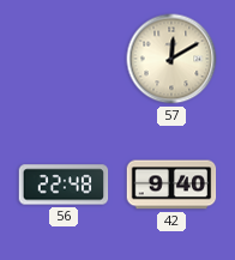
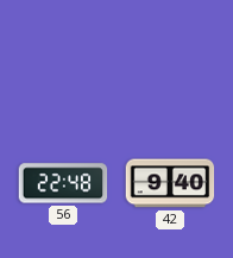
57: 12:10 -> none (171, 59)
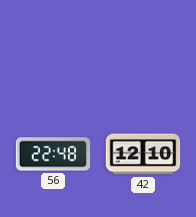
42: 9:40 -> 12:10 (143, 154)
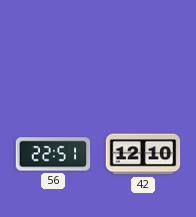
56: 22:48 -> 22:51 (53, 154)
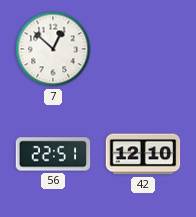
7: none -> 12:52 (53, 49)
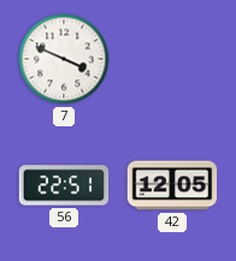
7: 12:52 -> 3:49 (64, 59)
42: 12:10 -> 12:05 (172, 185)
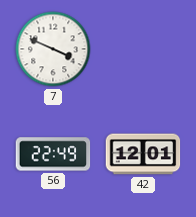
56: 22:51 -> 22:49 (53, 154)
42: 12:05 -> 12:01 (143, 154)
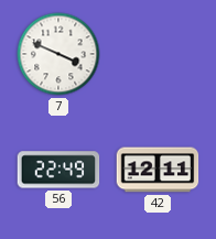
42: 12:01 -> 12:11 (158, 170)
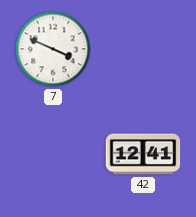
56: 22:49 -> none (58, 170)
42: 12:11 -> 12:41 (143, 154)
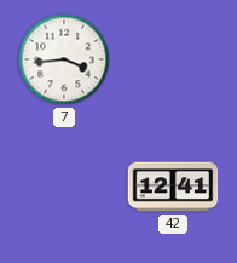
7: 3:49 -> 3:44 (64, 59)
